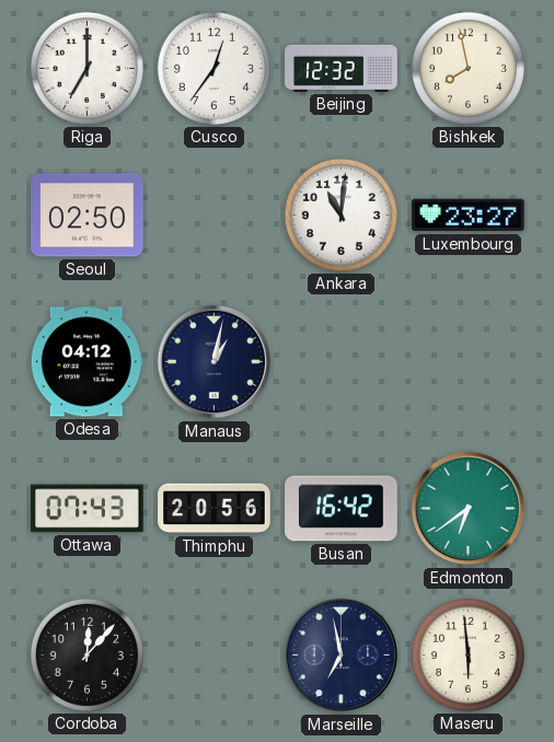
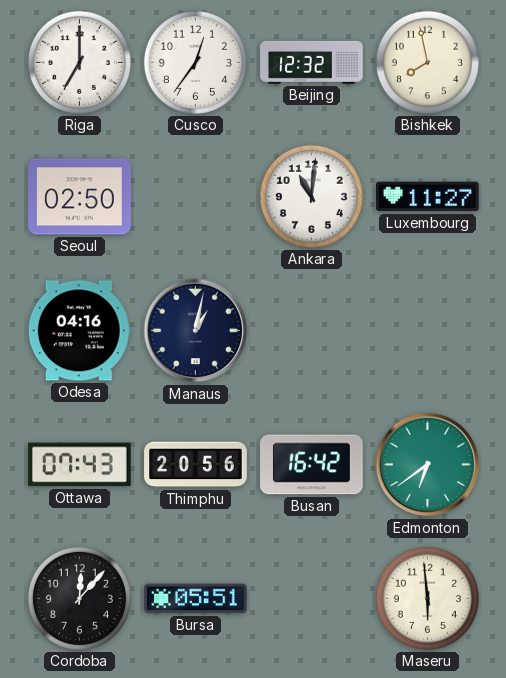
Luxembourg: 23:27 -> 11:27 (428, 197)
Odesa: 04:12 -> 04:16 (79, 331)
Bursa: none -> 05:51 (196, 599)
Marseille: 6:58 -> none (342, 656)
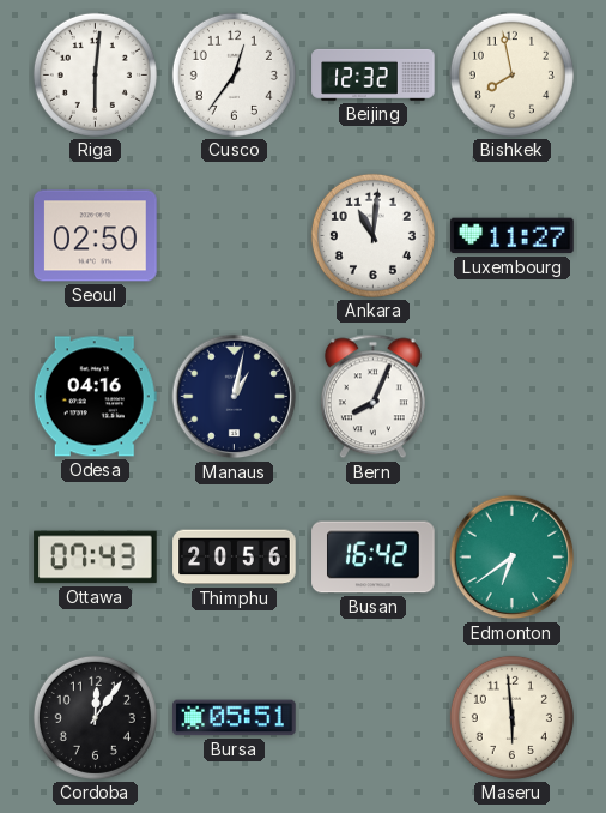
Riga: 7:00 -> 6:01 (95, 74)
Bern: none -> 8:04 (372, 397)
Cordoba: 12:07 -> 12:06 (95, 717)
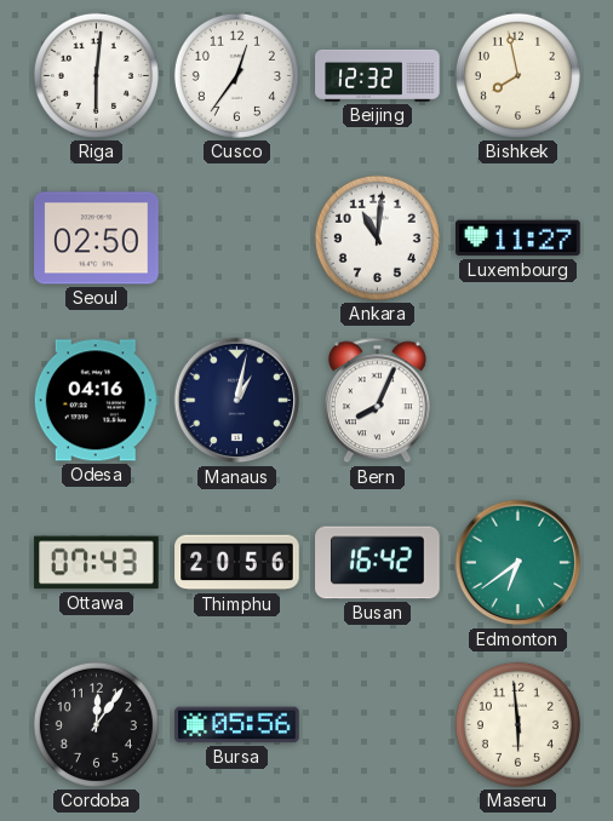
Bursa: 05:51 -> 05:56 (237, 725)
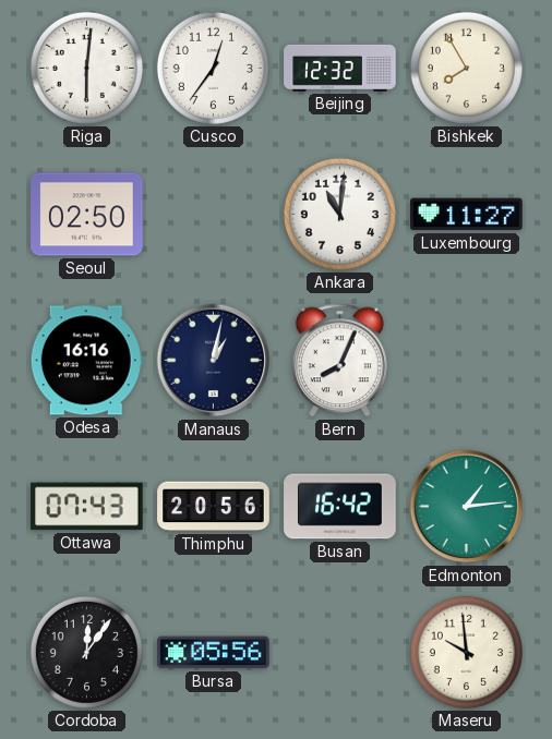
Bishkek: 7:58 -> 7:55 (466, 68)
Odesa: 04:16 -> 16:16 (86, 361)
Edmonton: 6:39 -> 1:14 (467, 507)
Maseru: 5:59 -> 9:59 (466, 652)
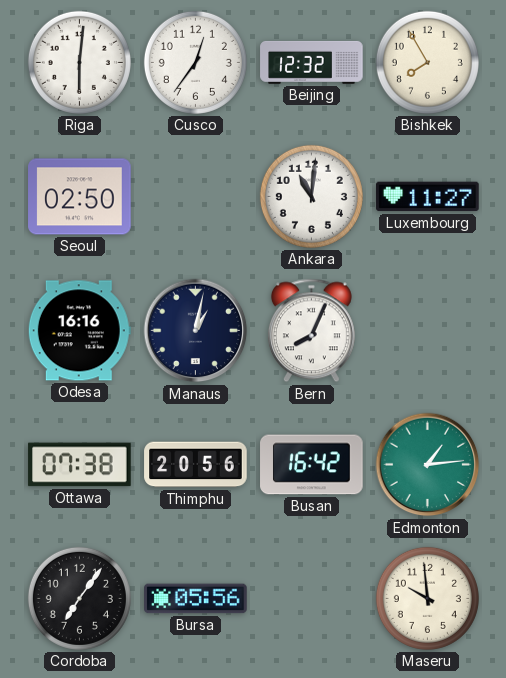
Ottawa: 07:43 -> 07:38 (80, 465)
Cordoba: 12:06 -> 7:06 (79, 598)
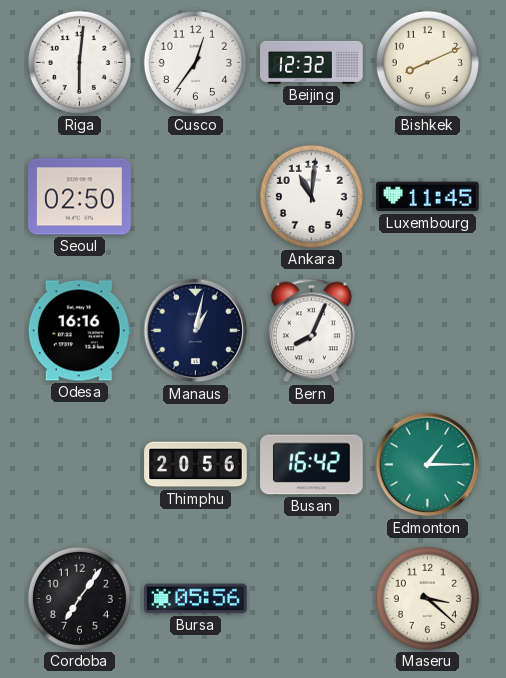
Bishkek: 7:55 -> 8:11 (427, 62)
Luxembourg: 11:27 -> 11:45 (428, 197)
Ottawa: 07:38 -> none (80, 465)
Edmonton: 1:14 -> 1:15 (428, 465)
Maseru: 9:59 -> 3:22 (427, 598)
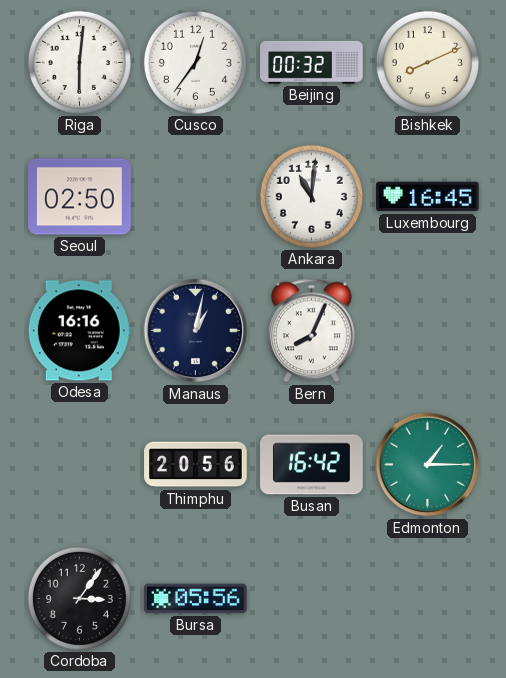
Beijing: 12:32 -> 00:32 (312, 62)
Luxembourg: 11:45 -> 16:45 (428, 197)
Cordoba: 7:06 -> 3:06 (79, 598)
Maseru: 3:22 -> none (427, 598)
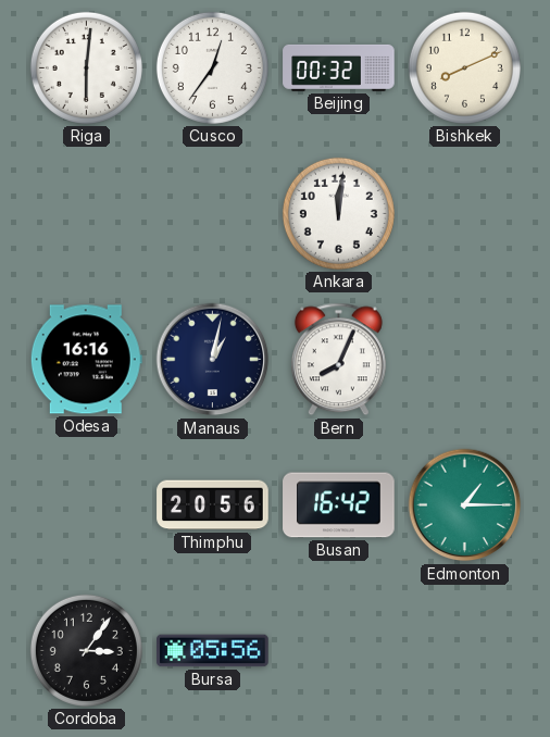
Seoul: 02:50 -> none (80, 197)
Ankara: 11:01 -> 12:01 (338, 213)
Luxembourg: 16:45 -> none (428, 197)
